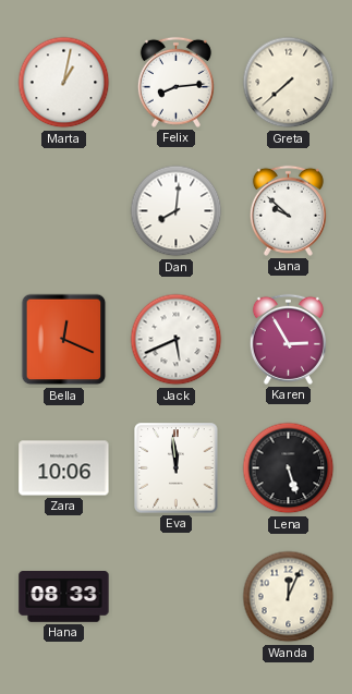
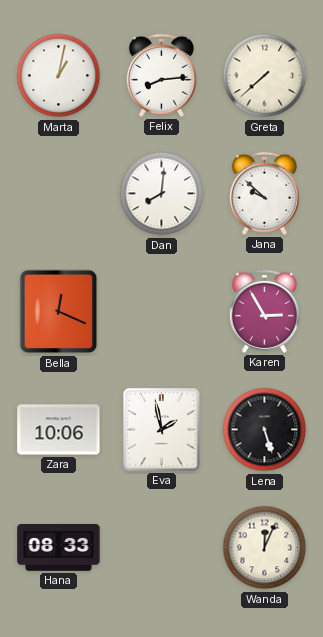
Jack: 5:41 -> none (177, 340)
Eva: 11:59 -> 1:58 (162, 430)
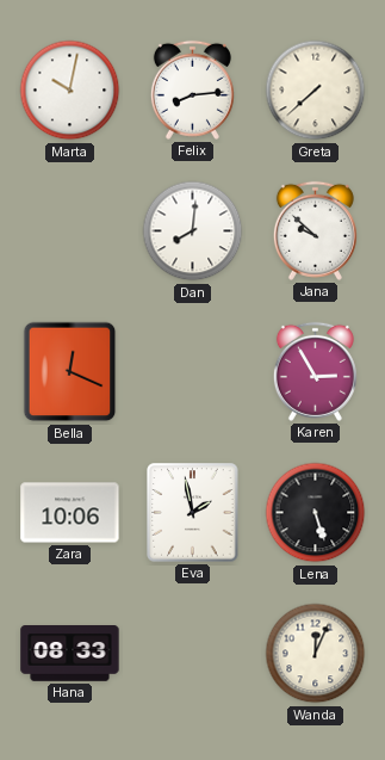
Marta: 1:02 -> 10:02 (70, 91)
